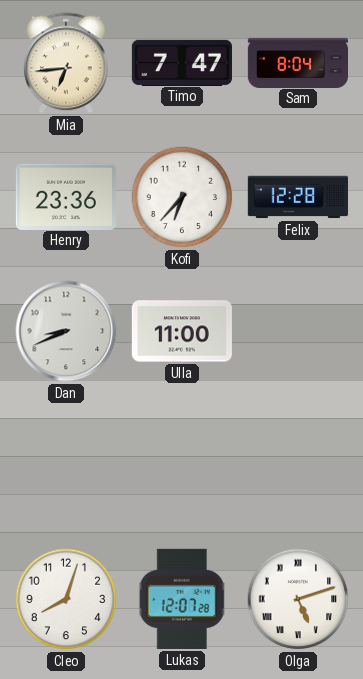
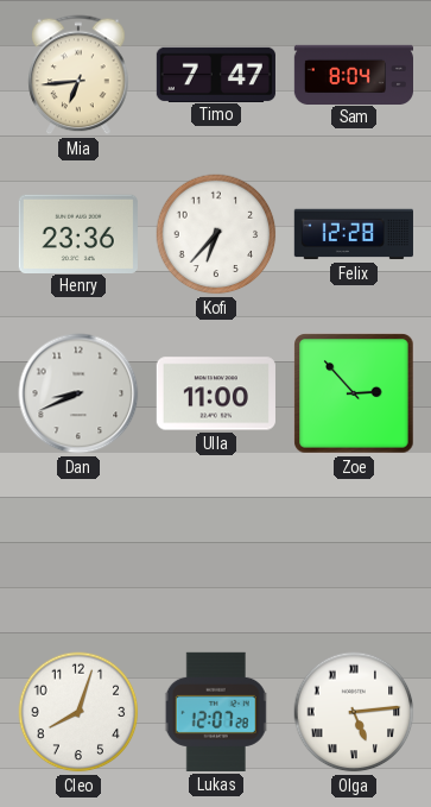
Zoe: none -> 2:53 (354, 393)
Olga: 5:12 -> 5:14 (354, 712)
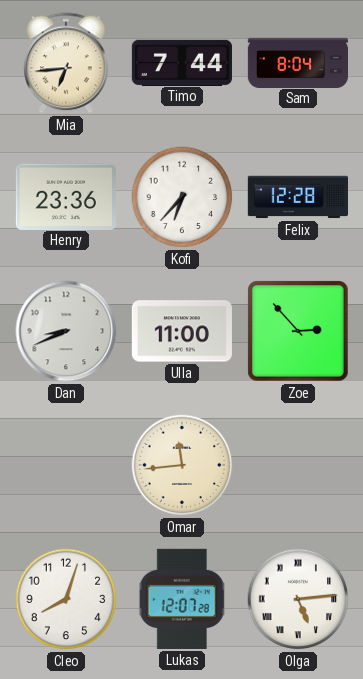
Timo: 7:47 -> 7:44 (182, 62)
Omar: none -> 11:44 (182, 465)
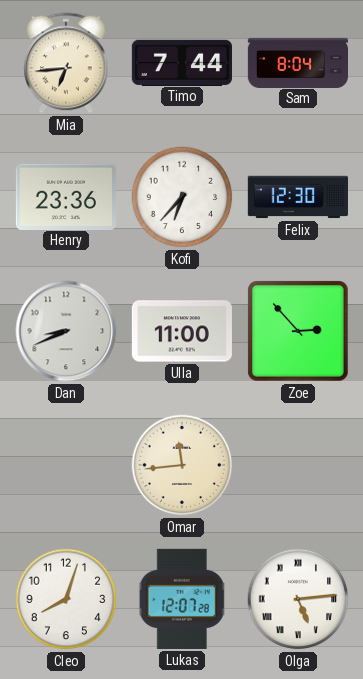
Felix: 12:28 -> 12:30 (298, 197)
